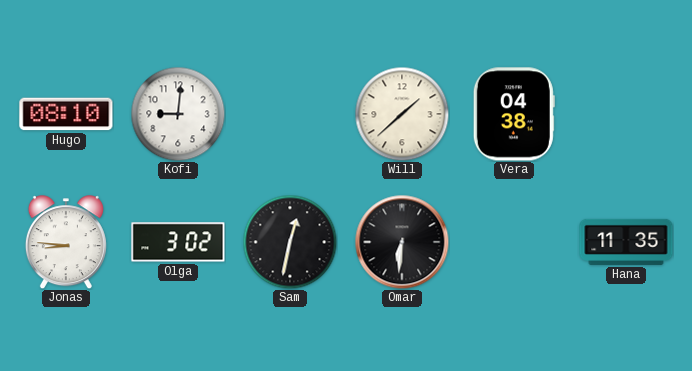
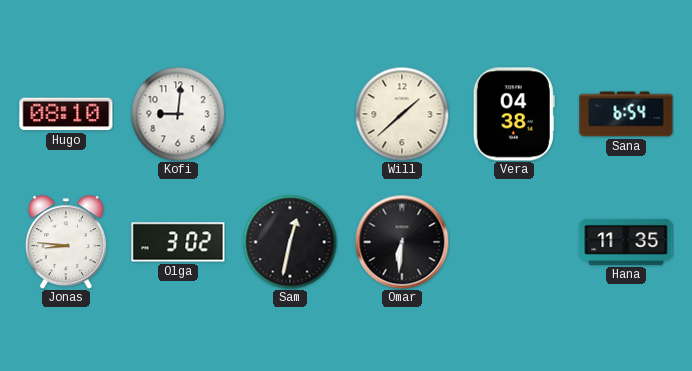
Sana: none -> 6:54 (626, 114)
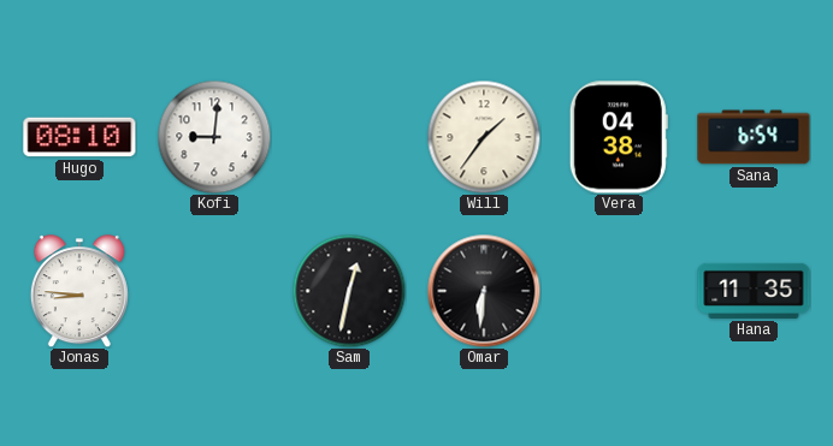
Will: 1:38 -> 1:36 (484, 137)
Olga: 3:02 -> none (178, 242)
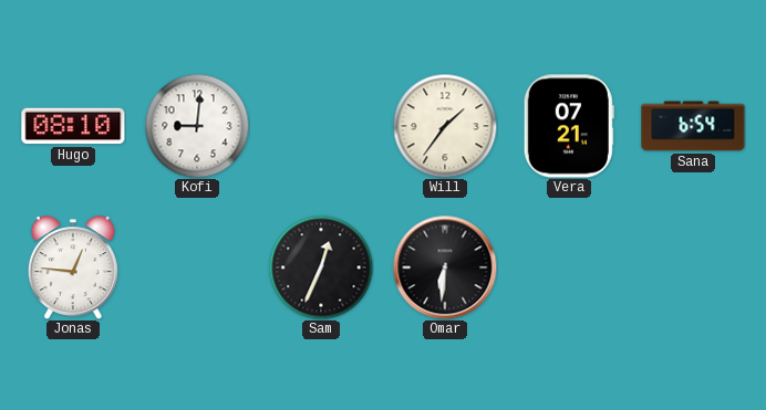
Vera: 04:38 -> 07:21 (569, 126)
Jonas: 8:46 -> 12:46 (73, 267)
Sam: 12:32 -> 12:34 (321, 267)
Hana: 11:35 -> none (754, 291)
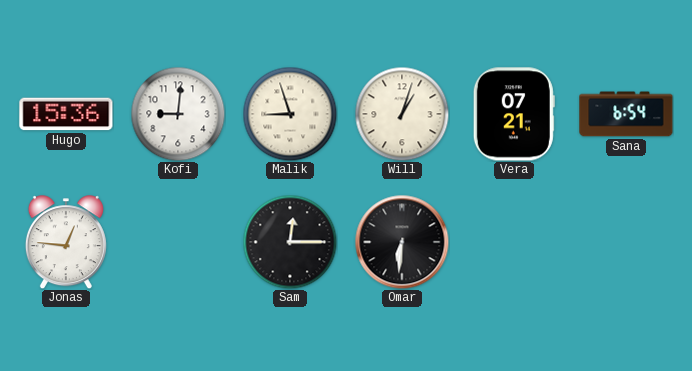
Hugo: 08:10 -> 15:36 (66, 114)
Malik: none -> 8:57 (290, 114)
Will: 1:36 -> 1:03 (402, 114)
Sam: 12:34 -> 12:15 (290, 242)
